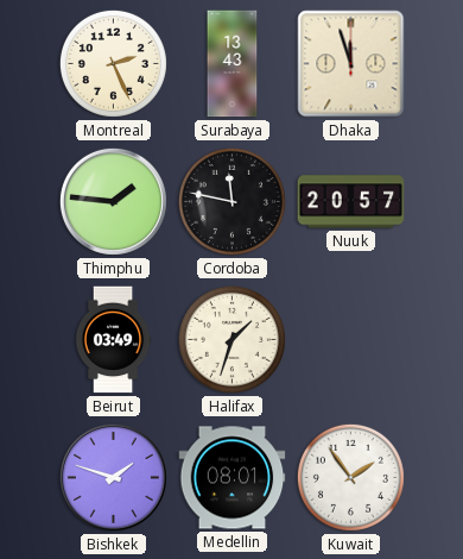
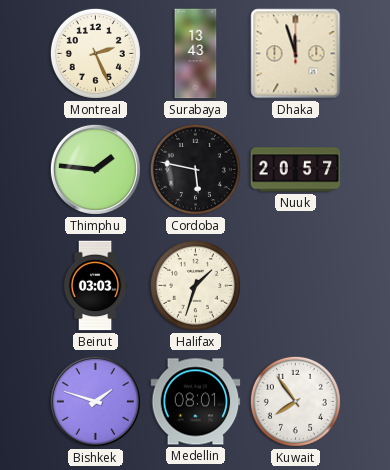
Cordoba: 11:47 -> 5:47 (195, 169)
Beirut: 03:49 -> 03:03 (95, 286)
Kuwait: 1:54 -> 7:54 (295, 401)
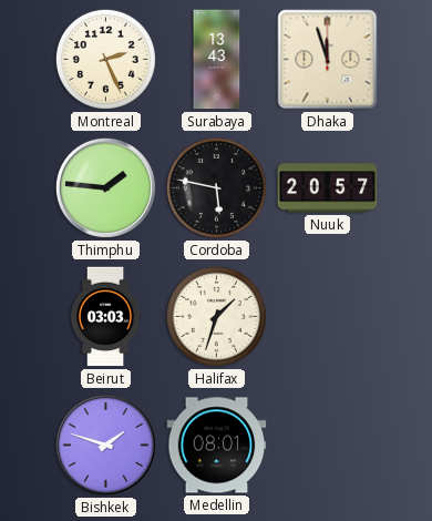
Kuwait: 7:54 -> none (295, 401)
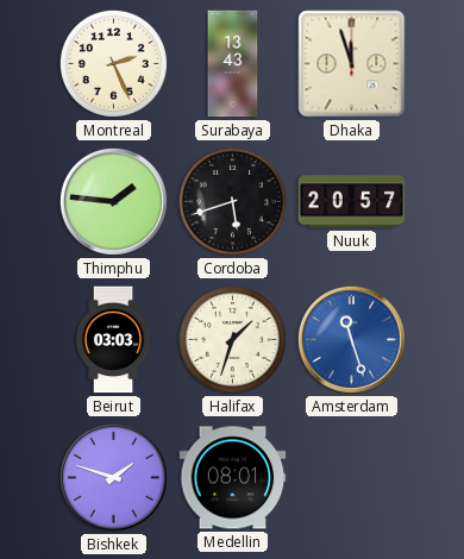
Cordoba: 5:47 -> 5:42 (232, 201)
Amsterdam: none -> 11:27 (351, 339)
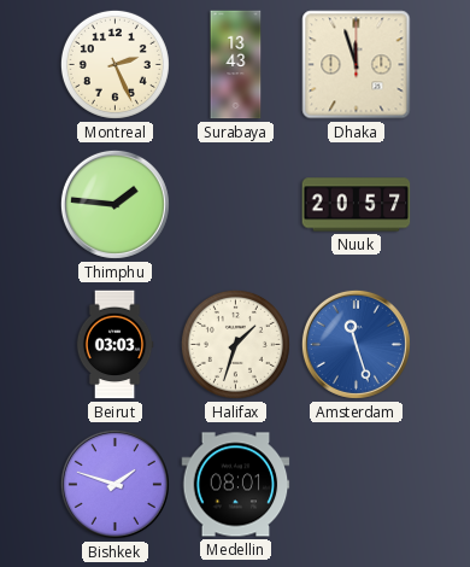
Cordoba: 5:42 -> none (232, 201)
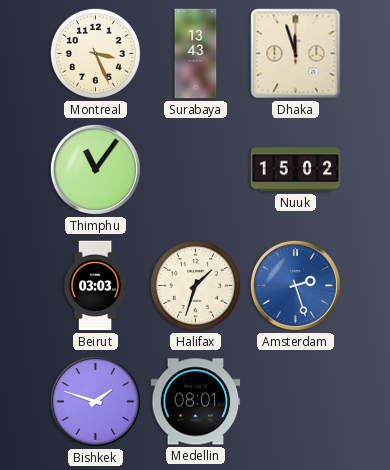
Montreal: 2:26 -> 3:26 (95, 53)
Thimphu: 1:46 -> 11:06 (95, 169)
Nuuk: 20:57 -> 15:02 (296, 170)
Amsterdam: 11:27 -> 2:27 (295, 285)
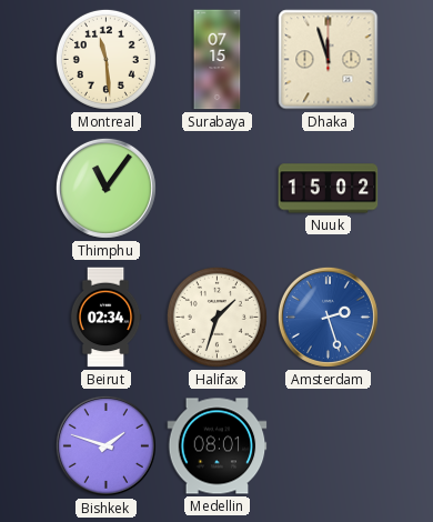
Montreal: 3:26 -> 11:29 (105, 59)
Surabaya: 13:43 -> 07:15 (218, 60)
Beirut: 03:03 -> 02:34 (105, 318)
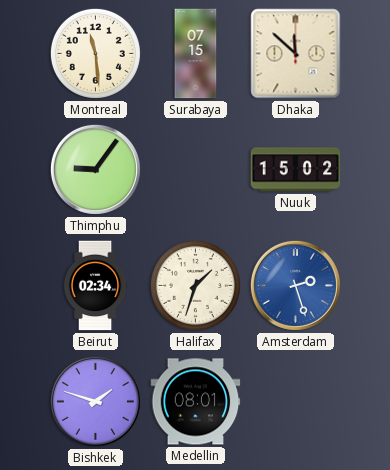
Dhaka: 11:57 -> 11:52 (296, 54)
Thimphu: 11:06 -> 9:06 (95, 169)
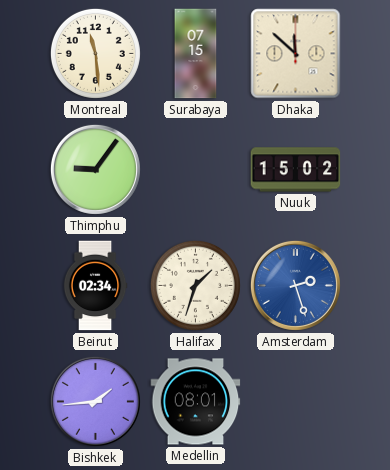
Bishkek: 1:48 -> 1:44 (95, 401)
